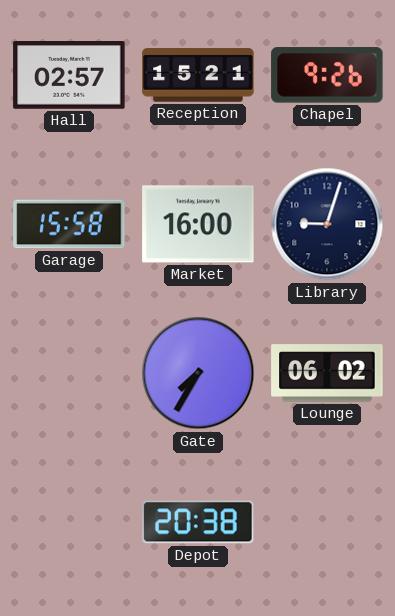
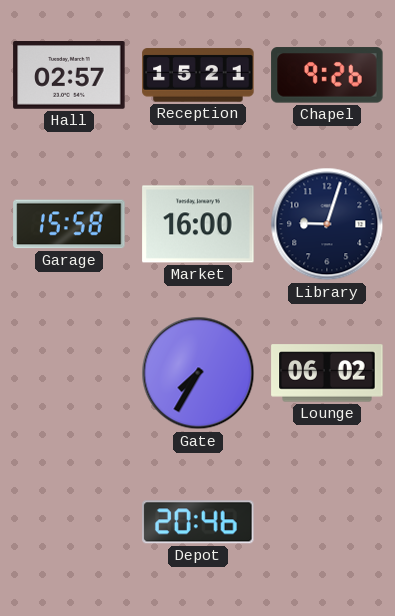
Depot: 20:38 -> 20:46 (198, 522)
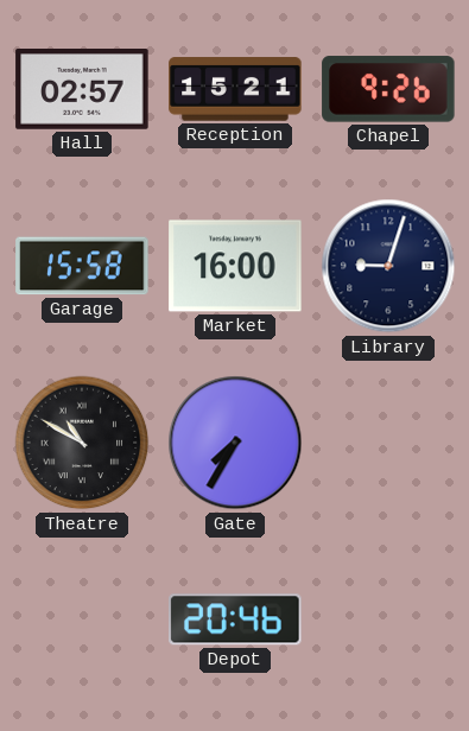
Theatre: none -> 10:50 (82, 443)
Lounge: 06:02 -> none (327, 373)
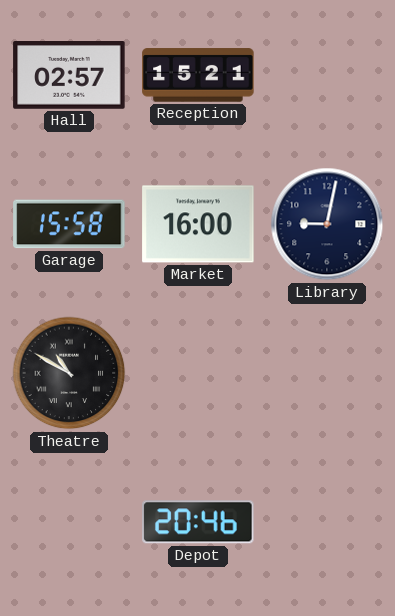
Chapel: 9:26 -> none (388, 89)
Library: 9:03 -> 9:02 (327, 224)
Gate: 7:35 -> none (235, 443)
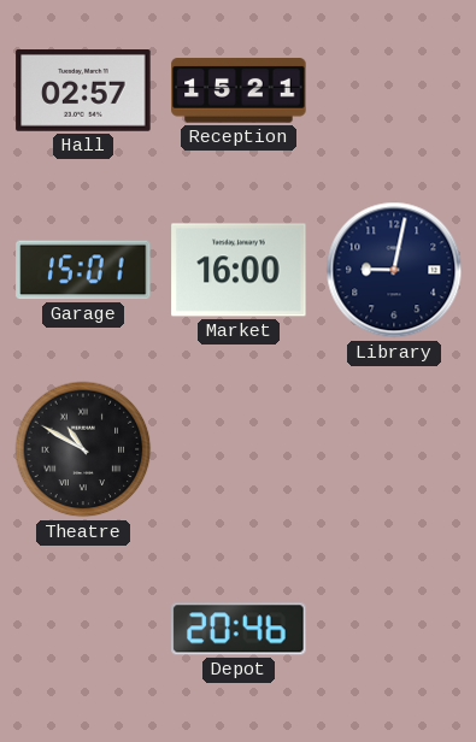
Garage: 15:58 -> 15:01 (83, 270)
